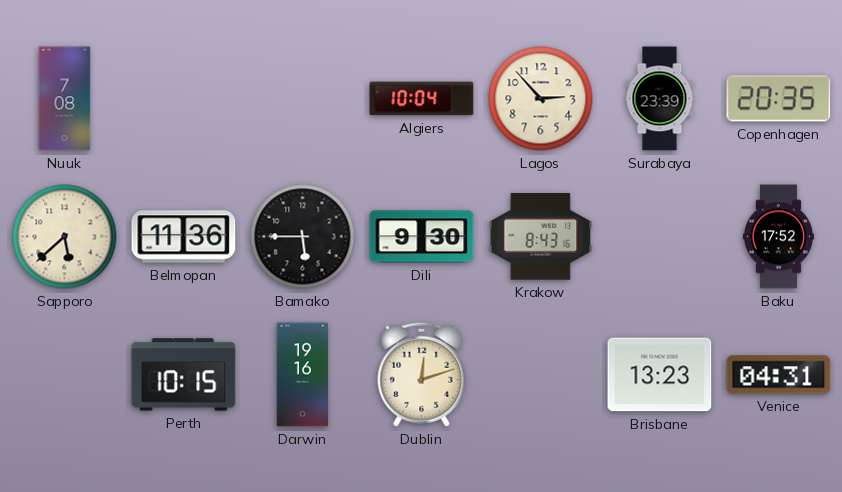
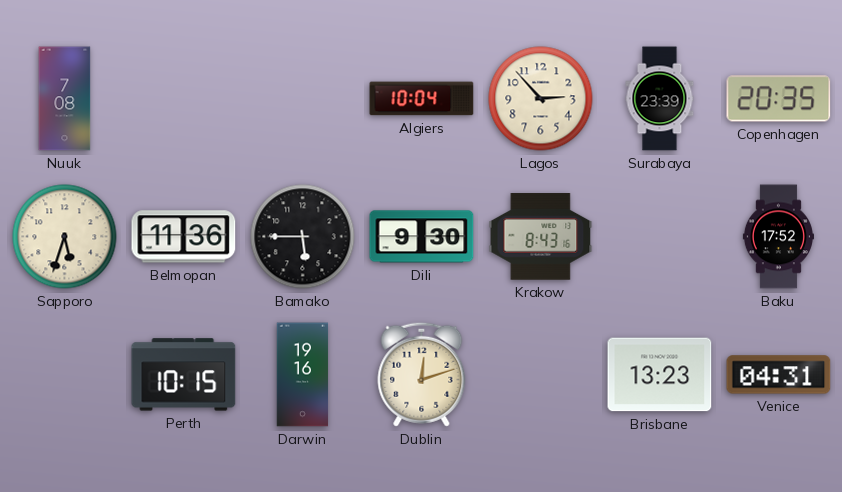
Sapporo: 5:38 -> 5:33 (65, 237)
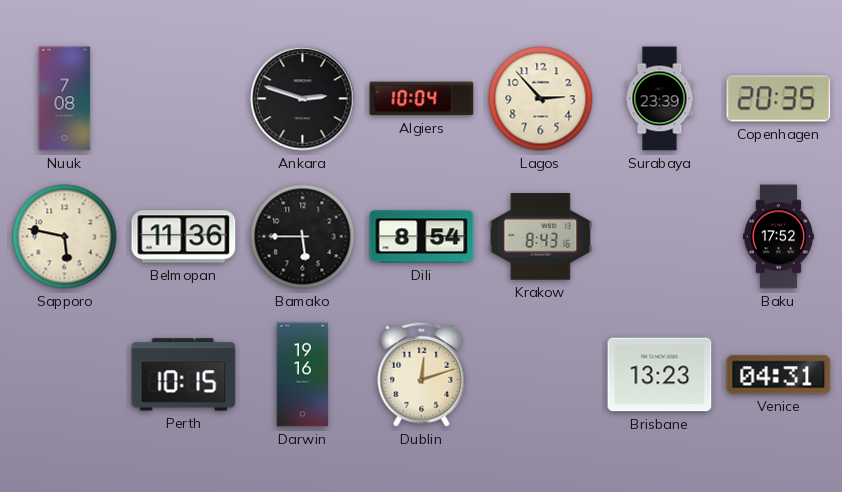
Ankara: none -> 2:48 (303, 99)
Sapporo: 5:33 -> 5:47 (65, 237)
Dili: 9:30 -> 8:54 (422, 237)
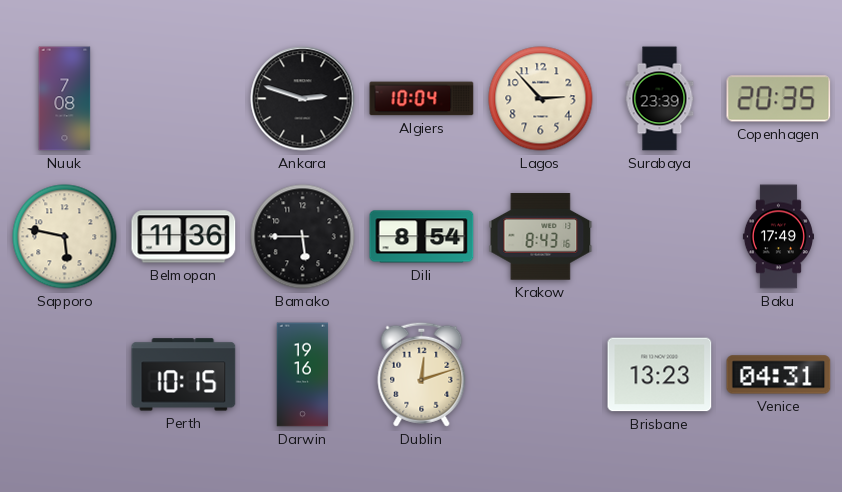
Baku: 17:52 -> 17:49 (778, 237)
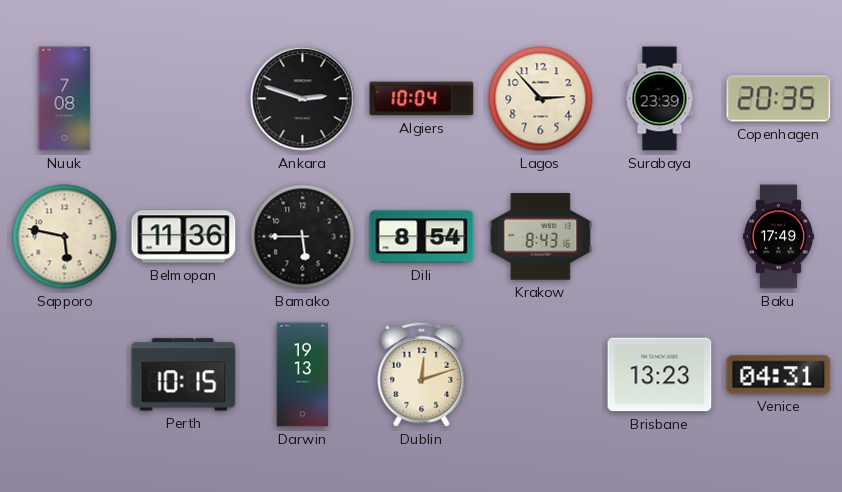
Darwin: 19:16 -> 19:13 (303, 375)
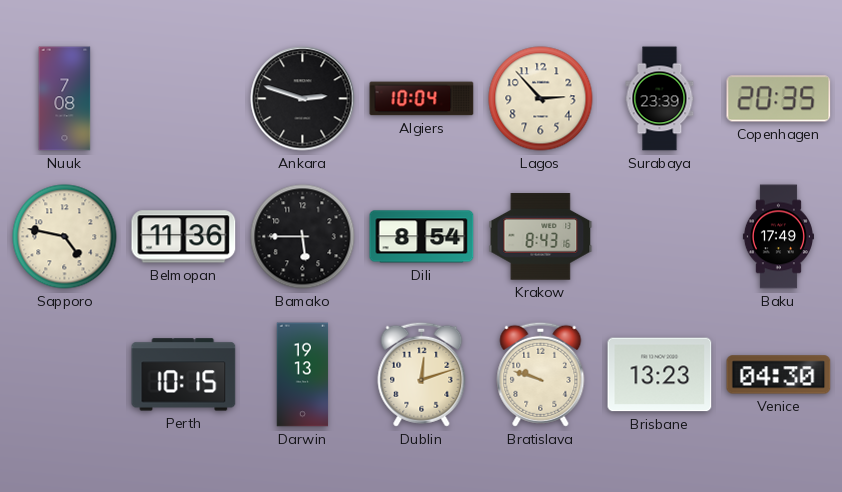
Sapporo: 5:47 -> 4:47 (65, 237)
Bratislava: none -> 9:48 (541, 374)
Venice: 04:31 -> 04:30 (779, 375)
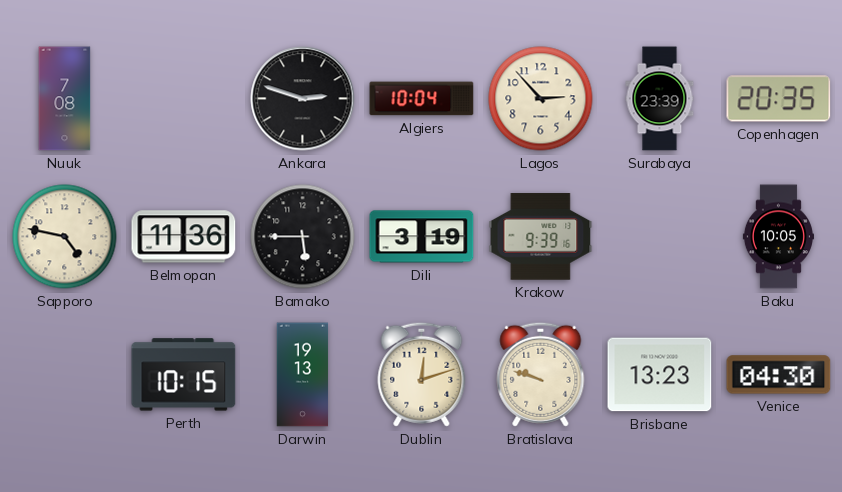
Dili: 8:54 -> 3:19 (422, 237)
Krakow: 8:43 -> 9:39 (541, 237)
Baku: 17:49 -> 10:05 (778, 237)
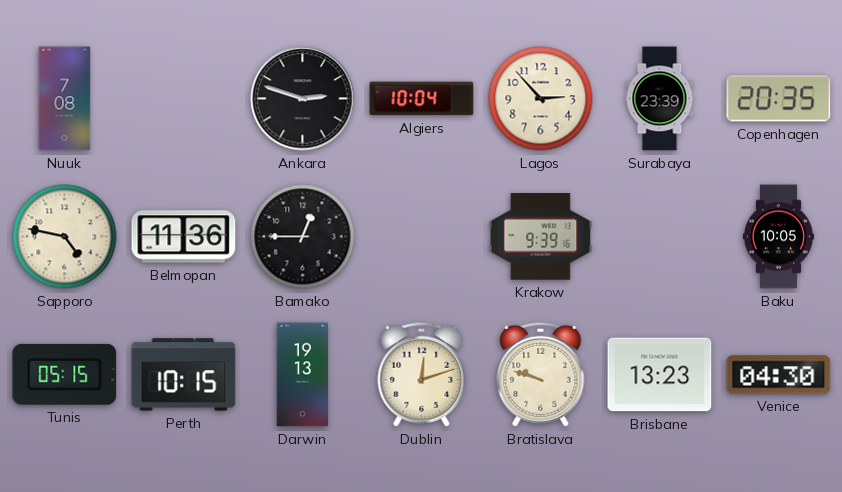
Bamako: 5:45 -> 12:45 (303, 237)
Dili: 3:19 -> none (422, 237)
Tunis: none -> 05:15 (65, 374)
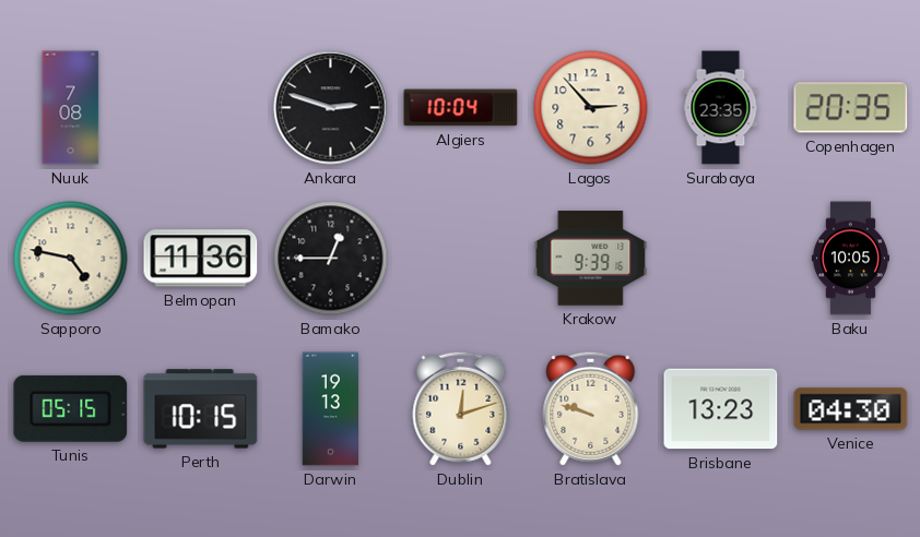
Surabaya: 23:39 -> 23:35 (721, 108)
